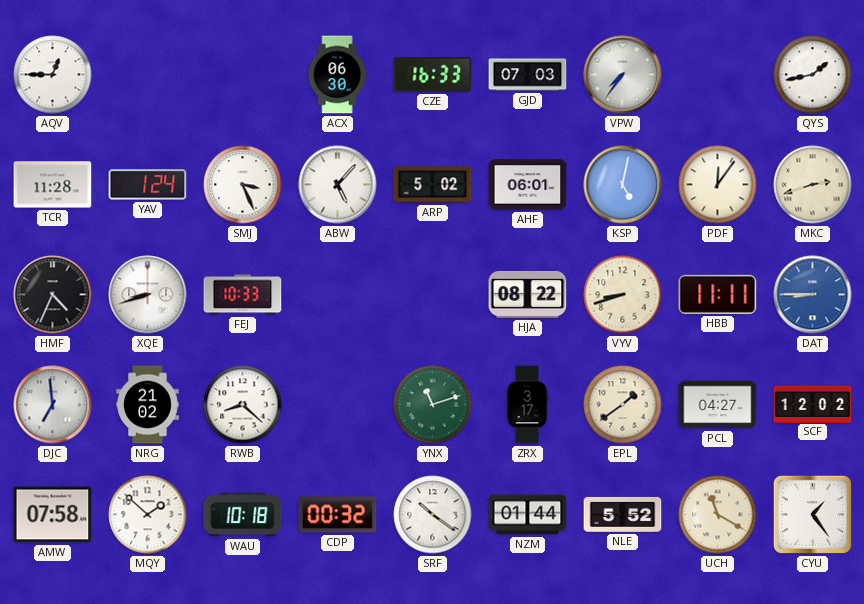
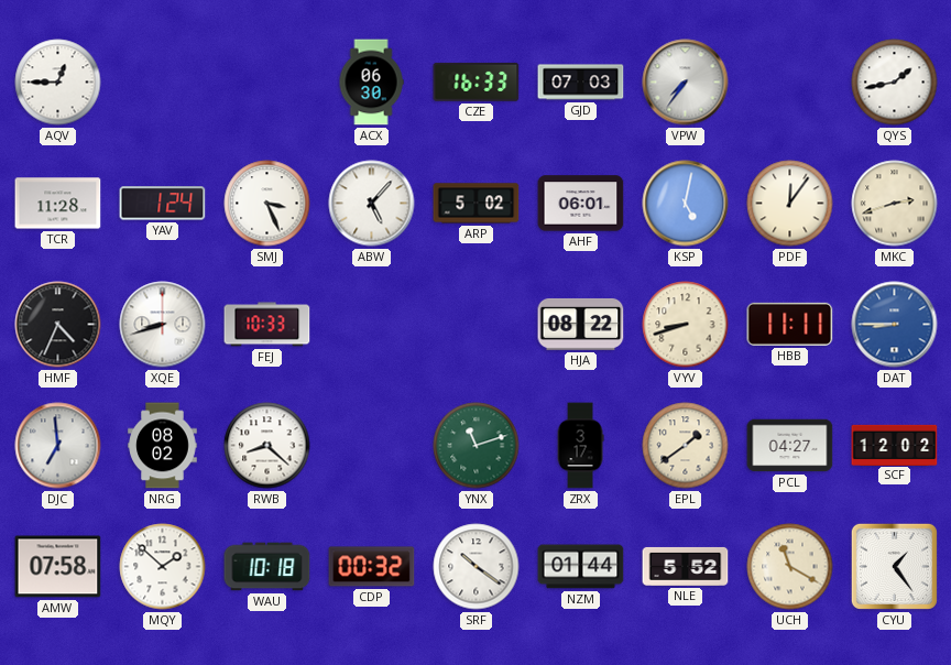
NRG: 21:02 -> 08:02 (163, 446)
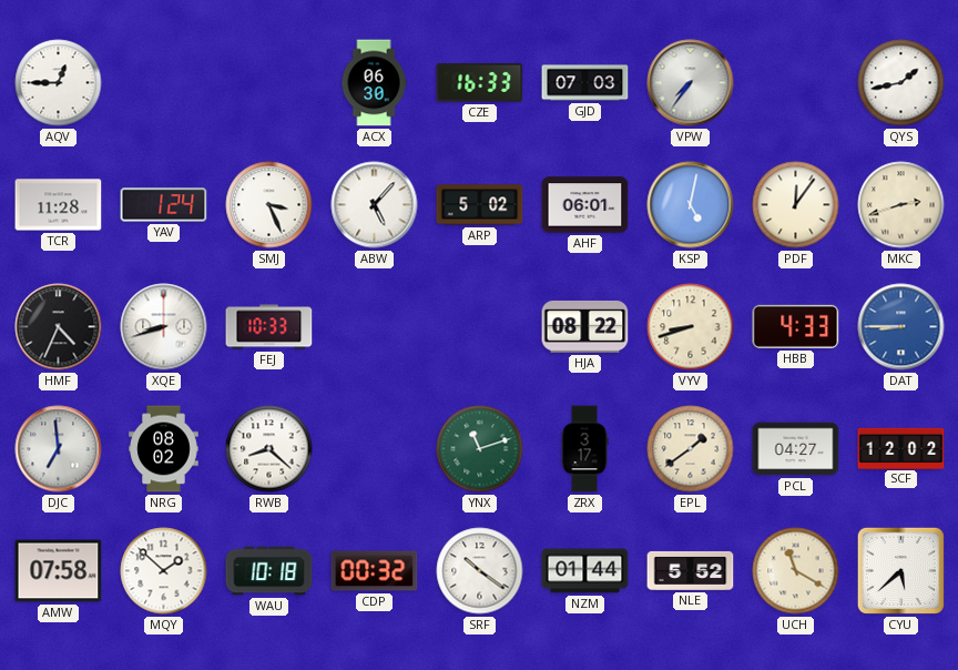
HBB: 11:11 -> 4:33 (796, 326)
CYU: 1:24 -> 5:38 (900, 570)
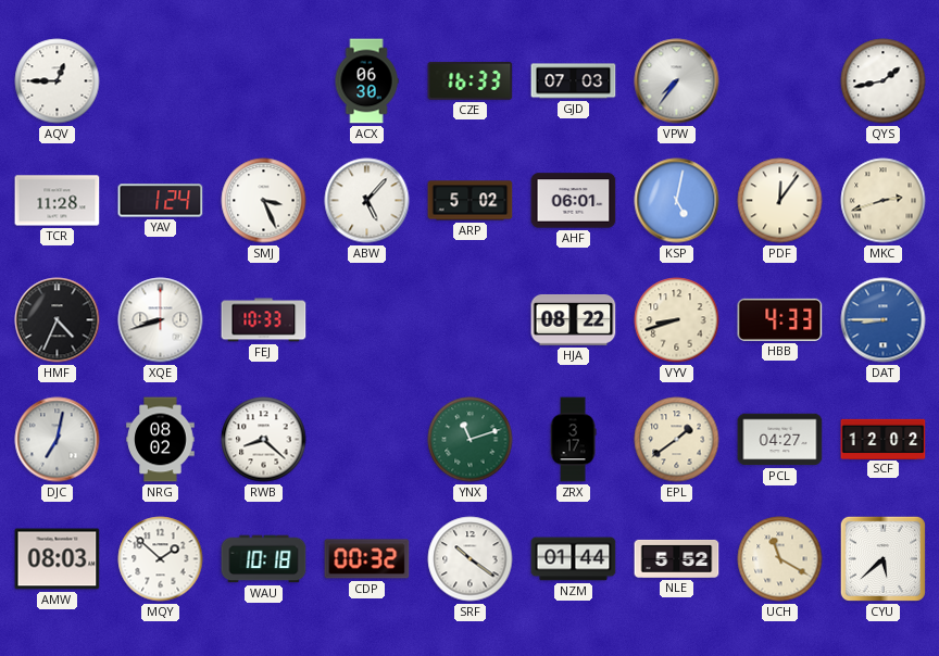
DJC: 6:59 -> 7:02 (58, 440)
AMW: 07:58 -> 08:03 (58, 559)
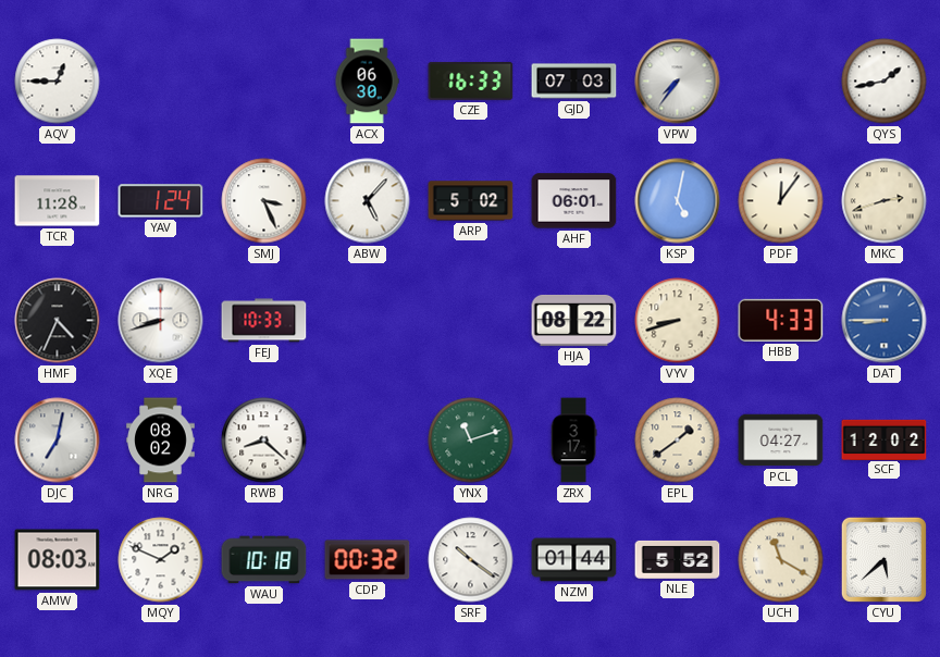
MQY: 1:52 -> 1:49 (161, 560)
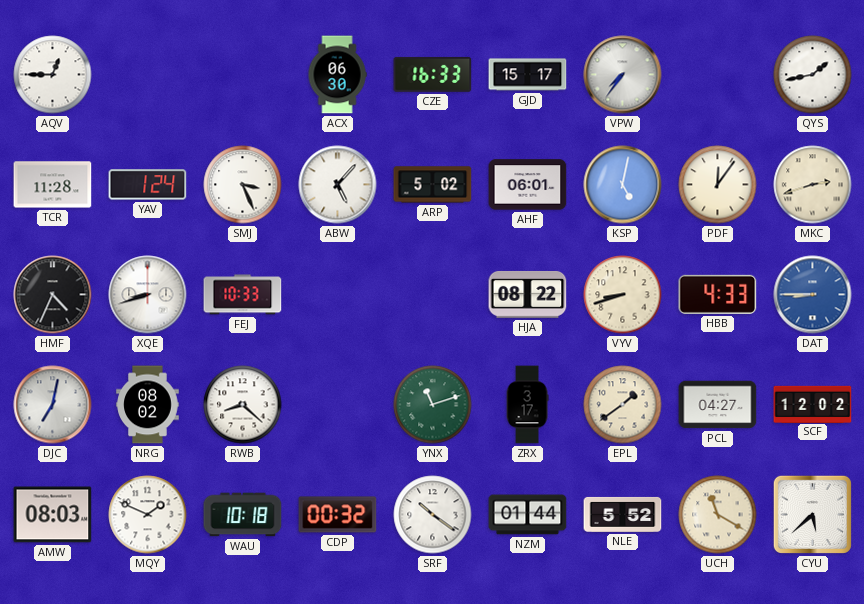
GJD: 07:03 -> 15:17 (528, 75)
